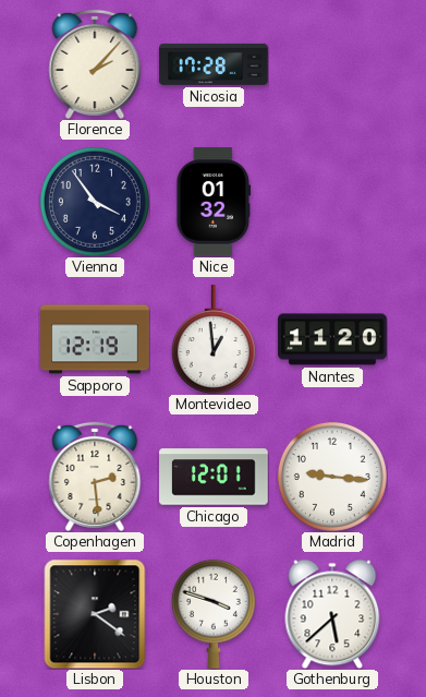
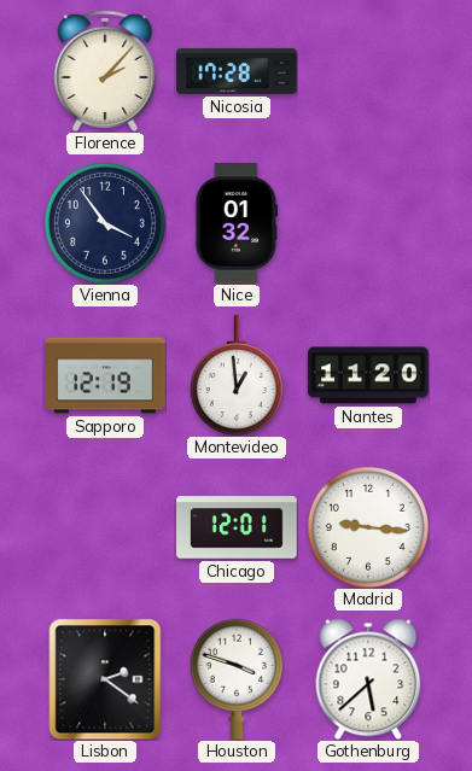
Copenhagen: 2:29 -> none (95, 477)
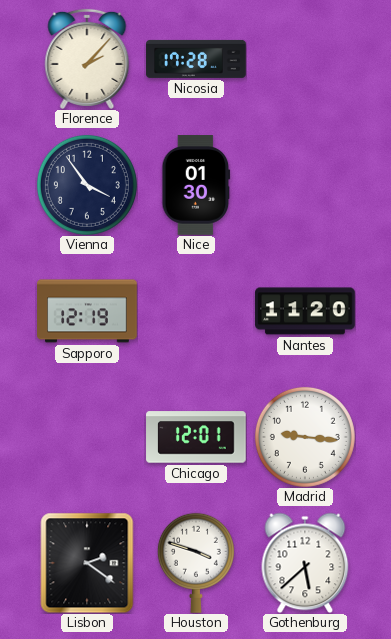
Nice: 01:32 -> 01:30 (196, 185)
Montevideo: 12:59 -> none (237, 375)
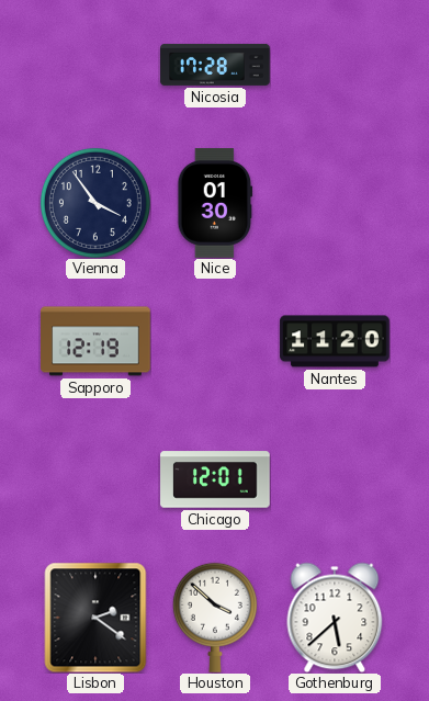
Florence: 2:07 -> none (87, 59)
Madrid: 9:16 -> none (305, 437)
Houston: 3:48 -> 3:52 (215, 618)
